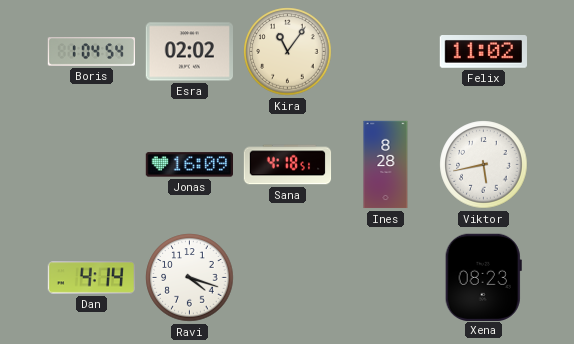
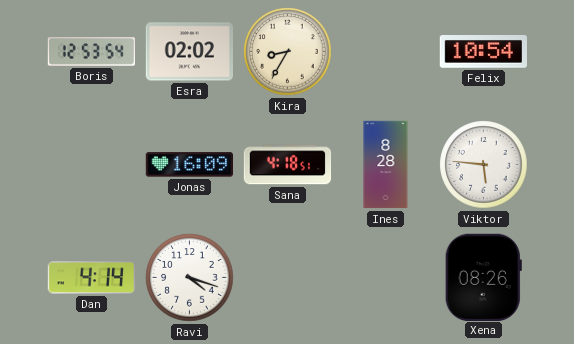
Boris: 1:04 -> 12:53 (91, 52)
Kira: 11:06 -> 8:35 (288, 52)
Felix: 11:02 -> 10:54 (483, 52)
Viktor: 5:43 -> 5:46 (484, 165)
Xena: 08:23 -> 08:26 (483, 277)
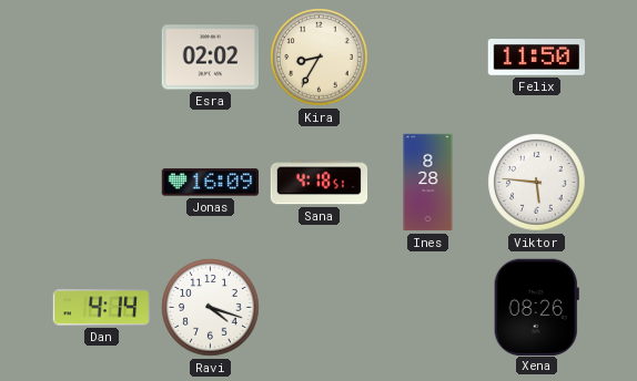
Boris: 12:53 -> none (91, 52)
Felix: 10:54 -> 11:50 (536, 58)
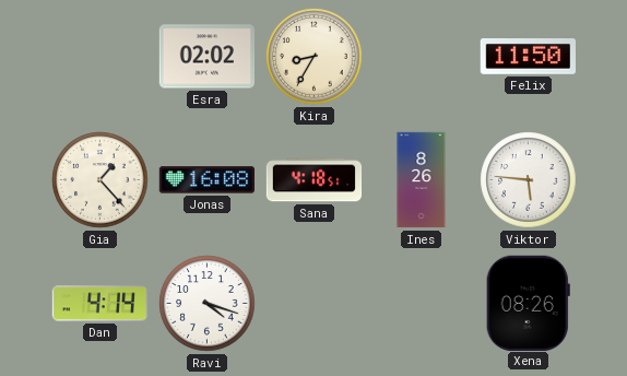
Gia: none -> 1:23 (100, 180)
Jonas: 16:09 -> 16:08 (206, 180)
Ines: 8:28 -> 8:26 (422, 180)
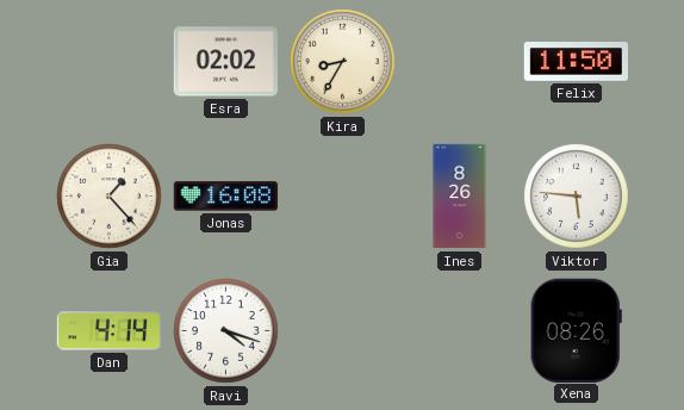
Sana: 4:18 -> none (315, 180)
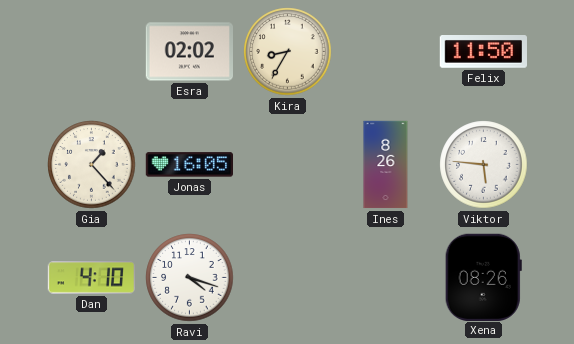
Jonas: 16:08 -> 16:05 (189, 165)
Dan: 4:14 -> 4:10 (91, 278)
